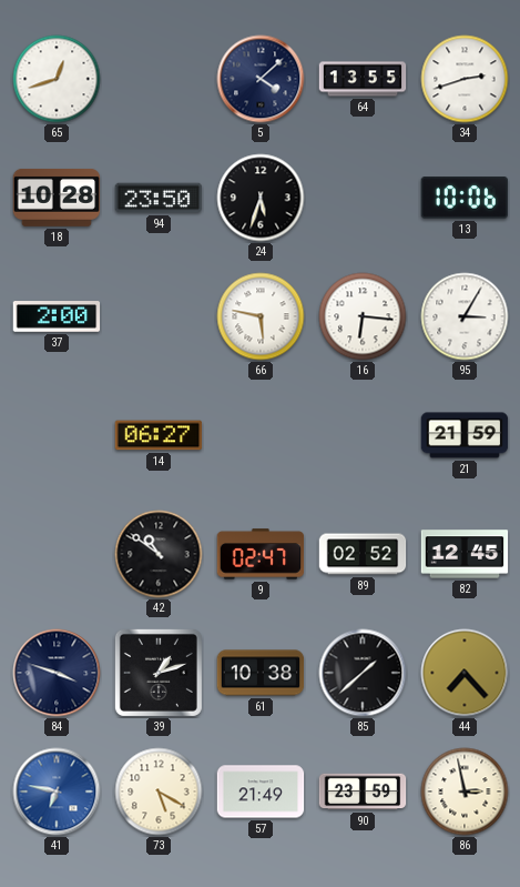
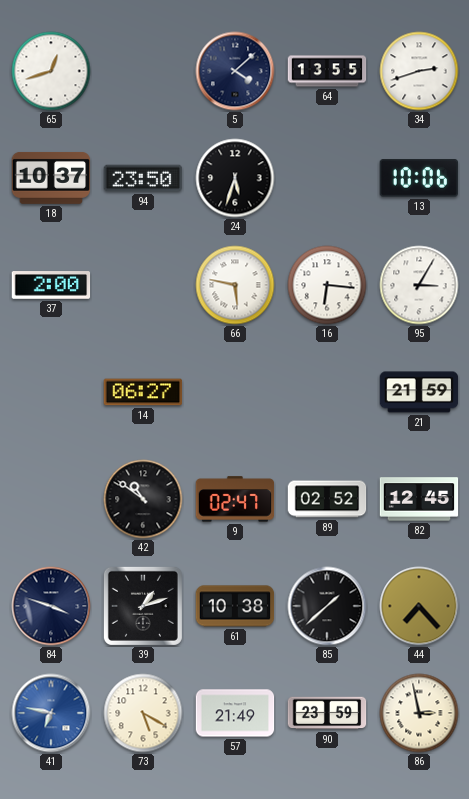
18: 10:28 -> 10:37 (51, 178)
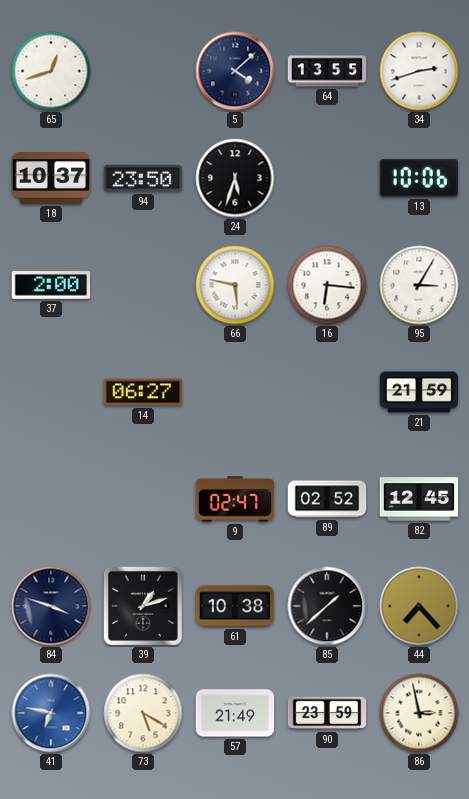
42: 10:51 -> none (143, 499)
